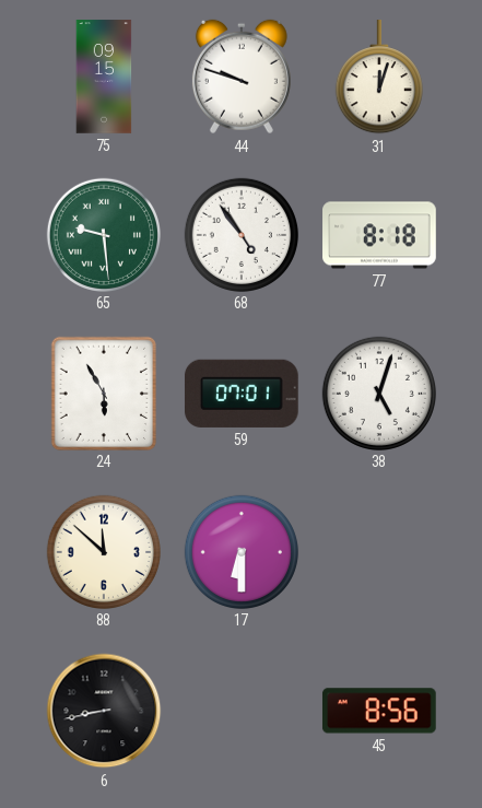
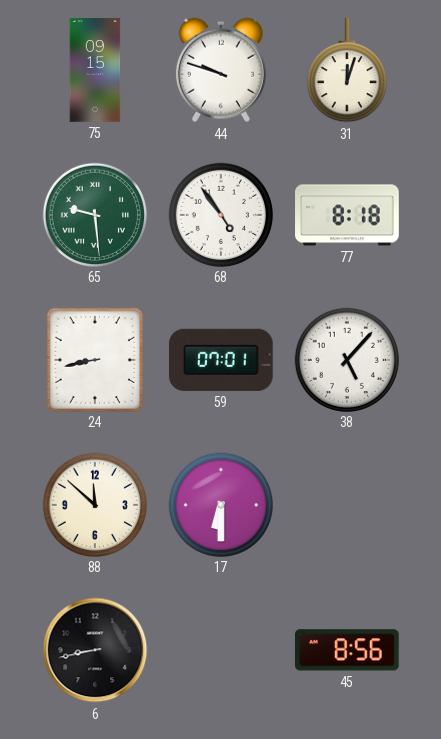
24: 5:55 -> 8:43 (94, 359)
38: 5:03 -> 5:07 (346, 359)
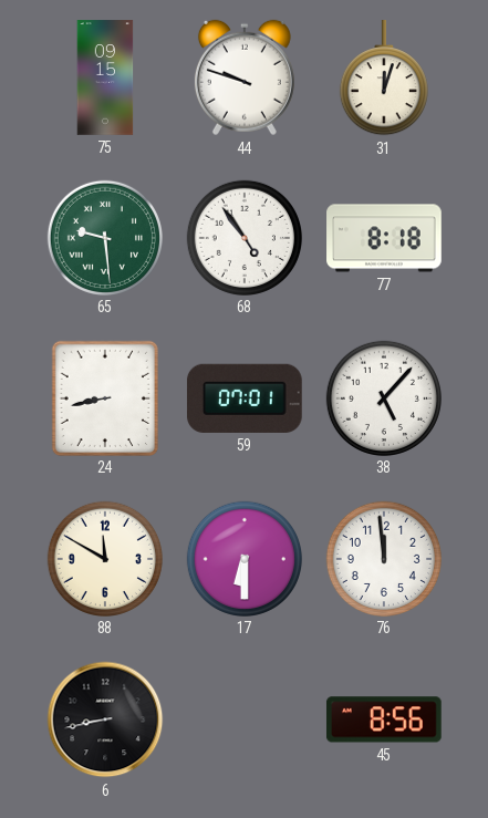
88: 11:52 -> 11:50 (104, 558)
76: none -> 11:59 (383, 558)
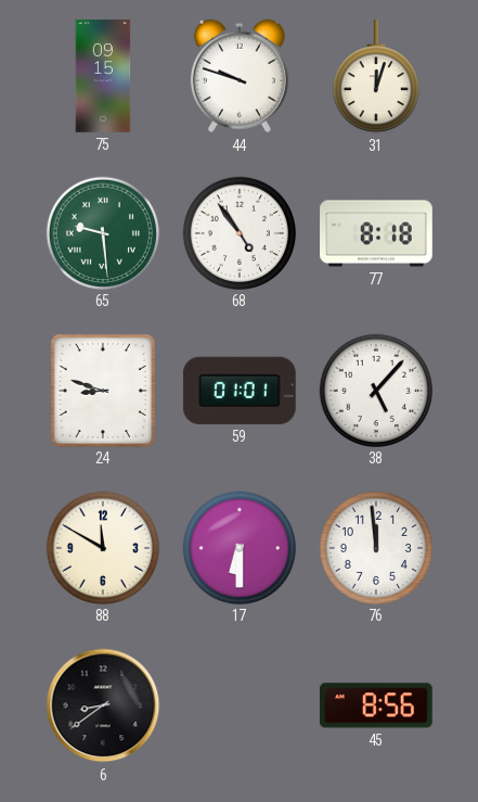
24: 8:43 -> 8:48 (102, 390)
59: 07:01 -> 01:01 (240, 391)
6: 8:43 -> 8:39 (103, 705)
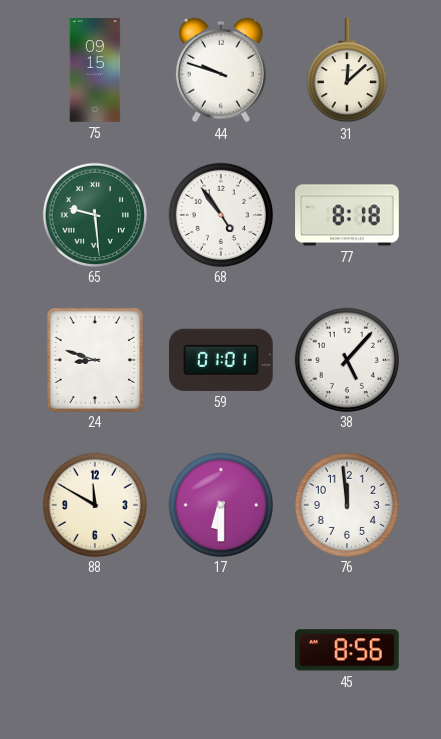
31: 12:03 -> 12:08 (347, 71)
6: 8:39 -> none (103, 705)
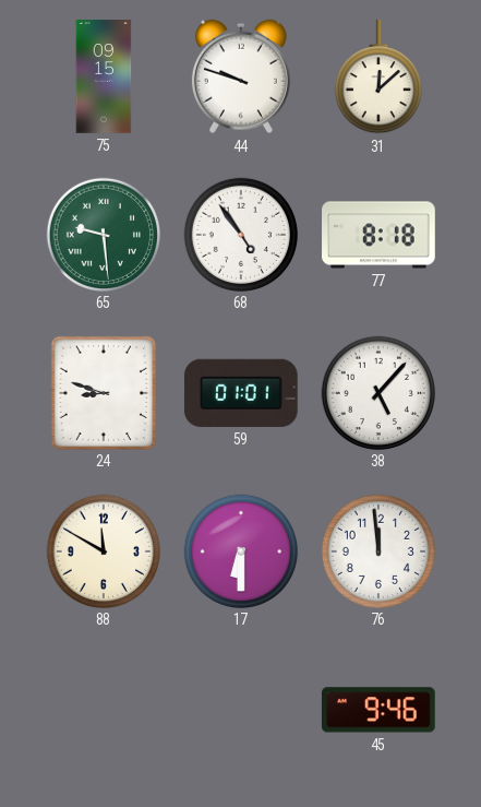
45: 8:56 -> 9:46 (378, 710)
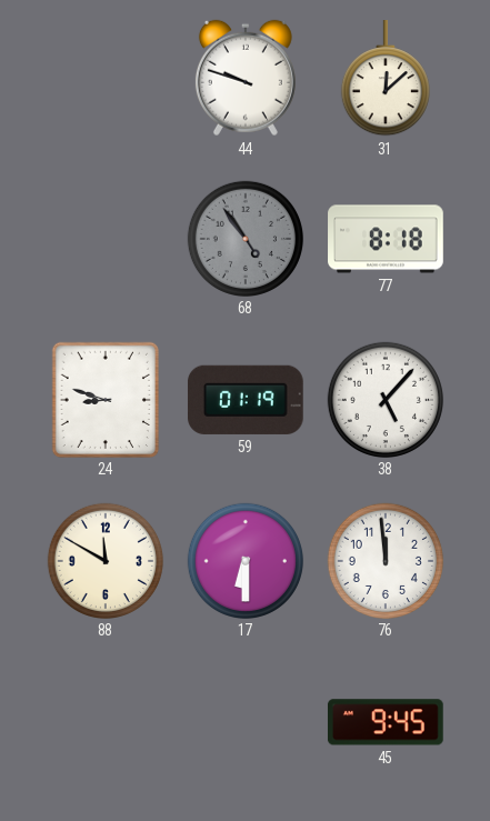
75: 09:15 -> none (104, 76)
65: 9:29 -> none (103, 234)
68 dial: white -> grey (244, 238)
59: 01:01 -> 01:19 (246, 400)
45: 9:46 -> 9:45 (386, 722)
